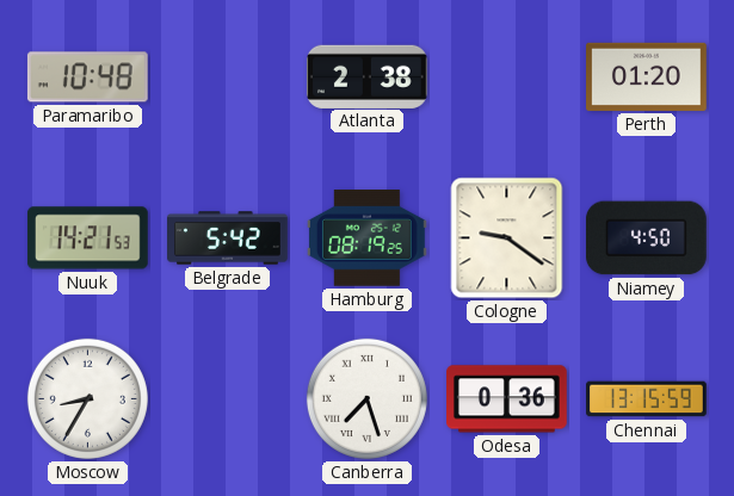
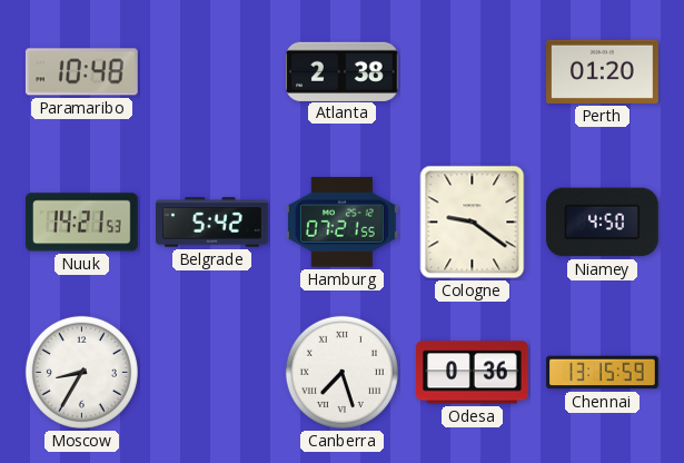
Hamburg: 08:19 -> 07:21 (341, 223)
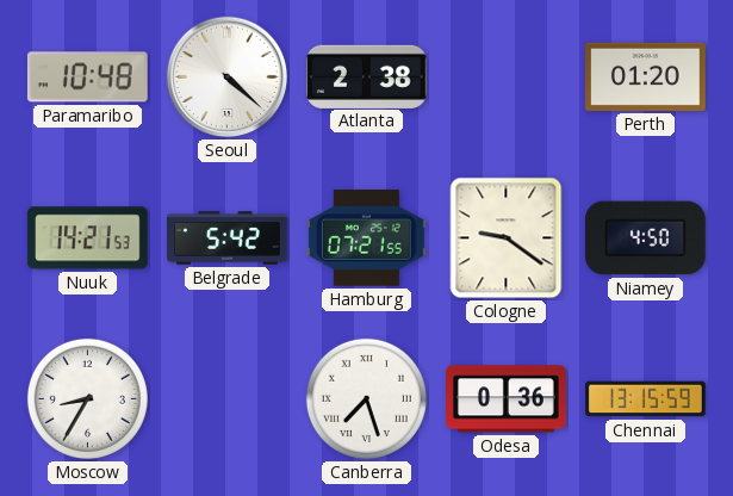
Seoul: none -> 4:22 (228, 77)
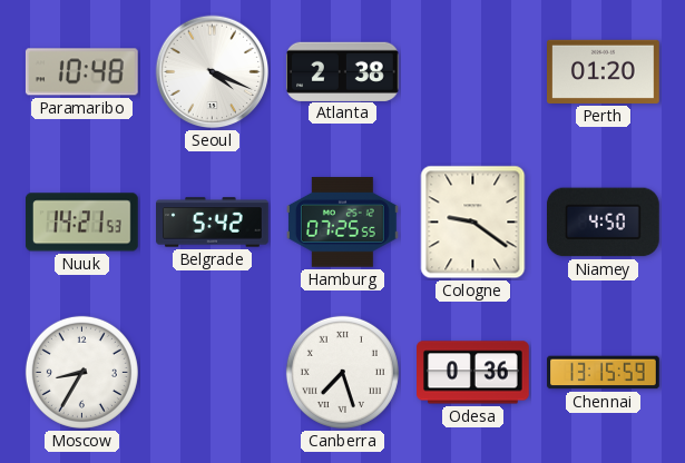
Seoul: 4:22 -> 4:19 (213, 72)
Hamburg: 07:21 -> 07:25 (342, 223)
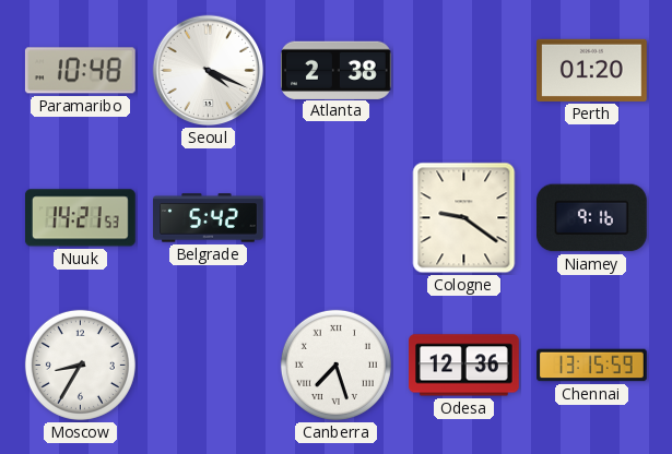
Hamburg: 07:25 -> none (342, 223)
Niamey: 4:50 -> 9:16 (591, 218)
Odesa: 0:36 -> 12:36 (464, 366)
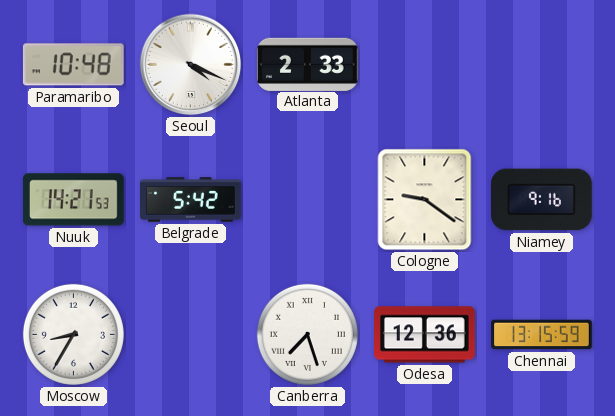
Atlanta: 2:38 -> 2:33 (308, 64)
Perth: 01:20 -> none (592, 70)
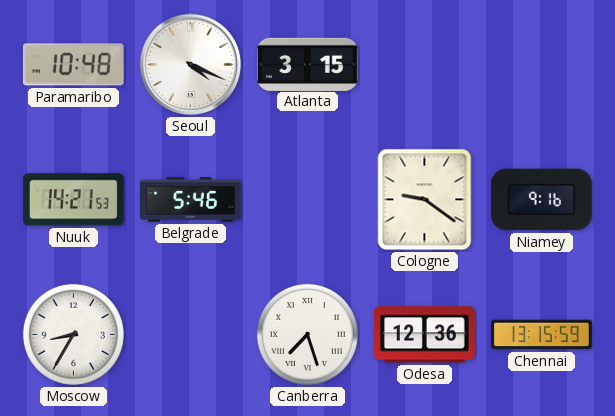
Atlanta: 2:33 -> 3:15 (308, 64)
Belgrade: 5:42 -> 5:46 (191, 200)
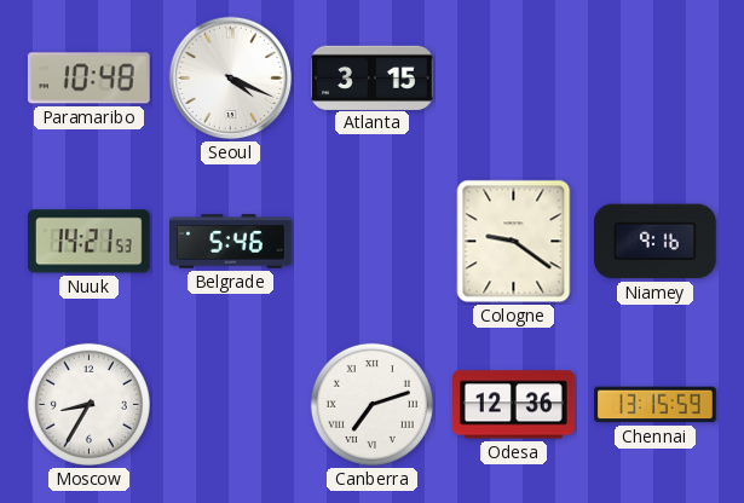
Canberra: 7:27 -> 7:12 (371, 404)
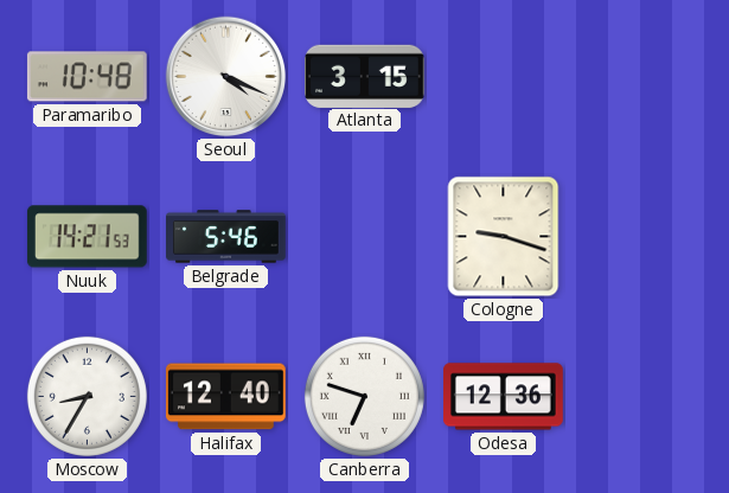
Cologne: 9:21 -> 9:18 (504, 237)
Niamey: 9:16 -> none (654, 242)
Halifax: none -> 12:40 (225, 397)
Canberra: 7:12 -> 6:48 (364, 396)
Chennai: 13:15 -> none (656, 405)
